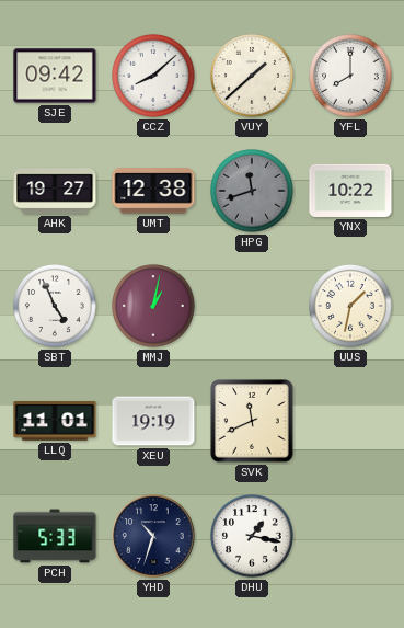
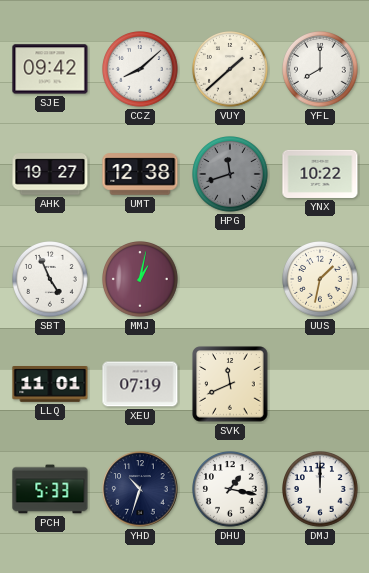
XEU: 19:19 -> 07:19 (140, 384)
DMJ: none -> 12:00 (321, 490)
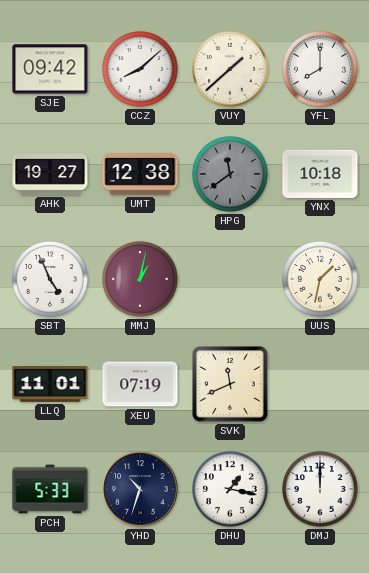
HPG: 11:42 -> 11:39 (231, 175)
YNX: 10:22 -> 10:18 (320, 174)
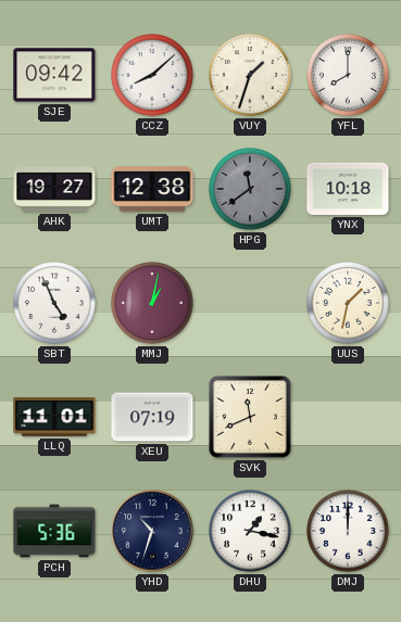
VUY: 1:38 -> 1:33 (251, 76)
PCH: 5:33 -> 5:36 (54, 531)
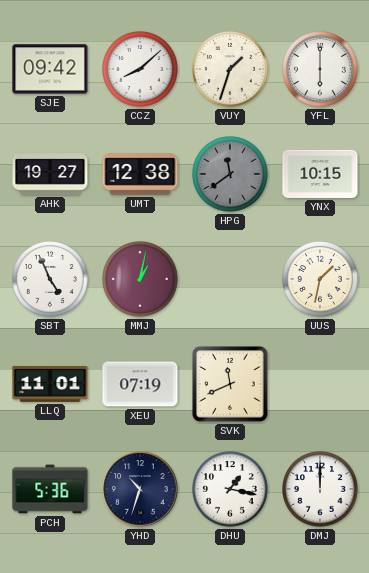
YFL: 8:00 -> 6:00 (321, 70)
YNX: 10:18 -> 10:15 (320, 174)
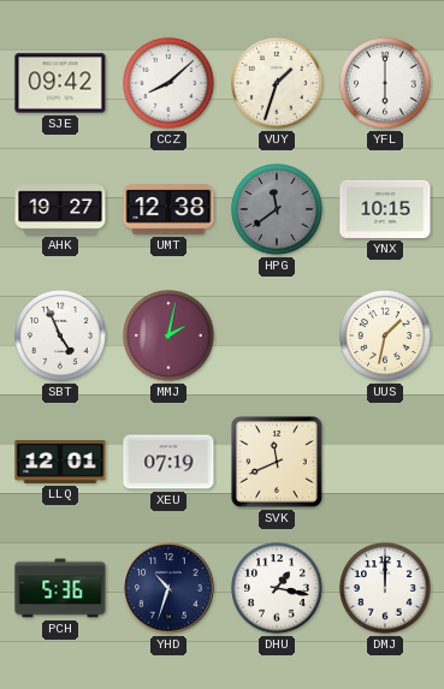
MMJ: 1:02 -> 2:02 (170, 337)
LLQ: 11:01 -> 12:01 (60, 463)
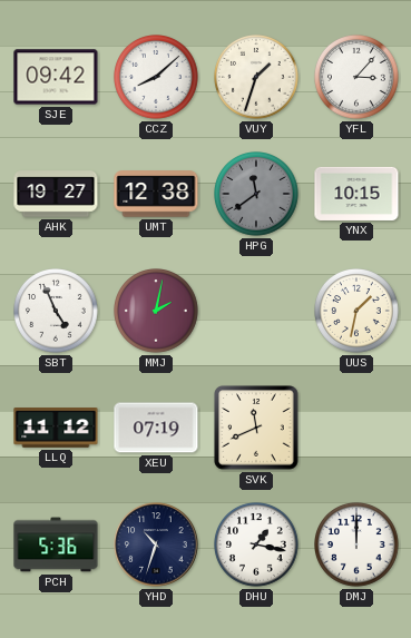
YFL: 6:00 -> 3:07 (358, 78)
LLQ: 12:01 -> 11:12 (56, 429)
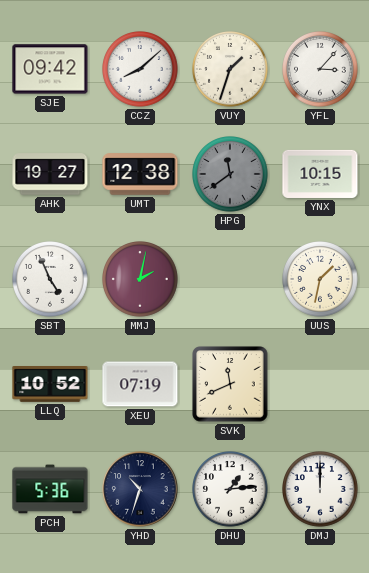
LLQ: 11:12 -> 10:52 (50, 385)
DHU: 1:17 -> 1:14 (231, 490)
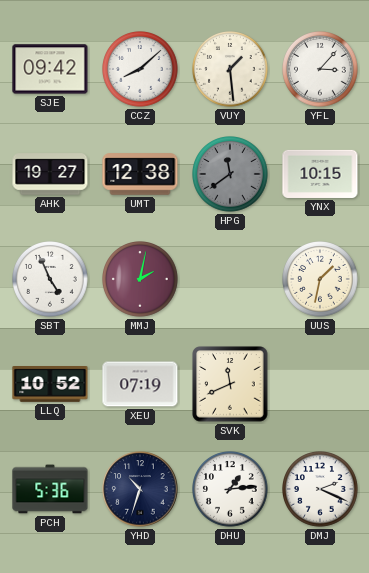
VUY: 1:33 -> 1:29 (231, 70)
DMJ: 12:00 -> 2:19 (321, 490)
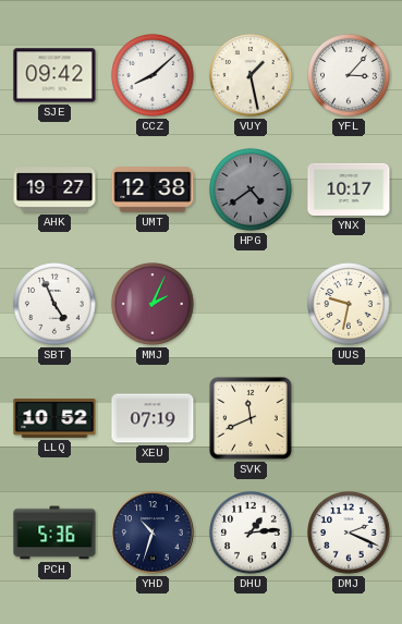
VUY: 1:29 -> 1:28 (252, 76)
HPG: 11:39 -> 4:39 (252, 191)
YNX: 10:15 -> 10:17 (349, 189)
MMJ: 2:02 -> 2:04 (154, 305)
UUS: 1:32 -> 9:32 (350, 305)
